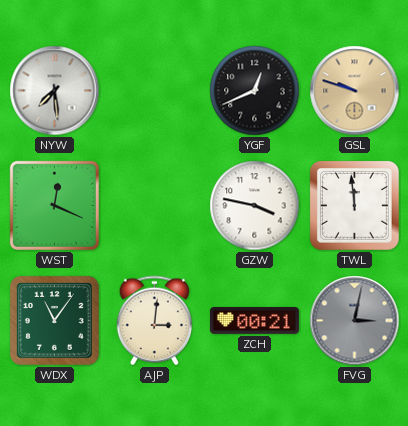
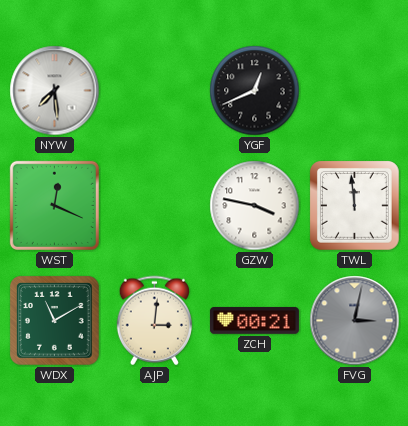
GSL: 9:48 -> none (355, 91)
WDX: 11:06 -> 11:10 (55, 321)
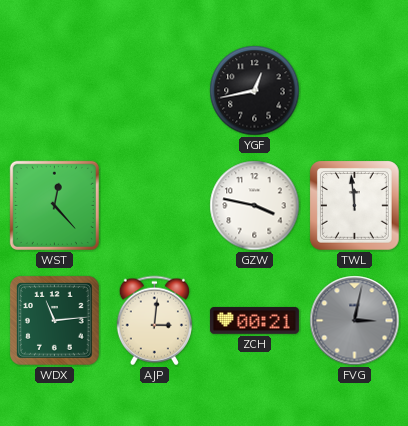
NYW: 7:29 -> none (55, 91)
YGF: 12:41 -> 12:43 (255, 91)
WST: 12:19 -> 12:23 (54, 205)
WDX: 11:10 -> 11:14 (55, 321)
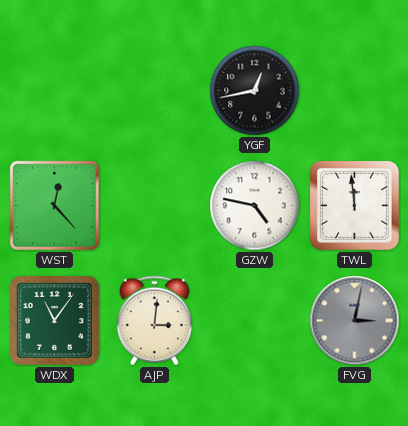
GZW: 3:47 -> 4:47 (255, 206)
WDX: 11:14 -> 11:06 (55, 321)
ZCH: 00:21 -> none (254, 321)
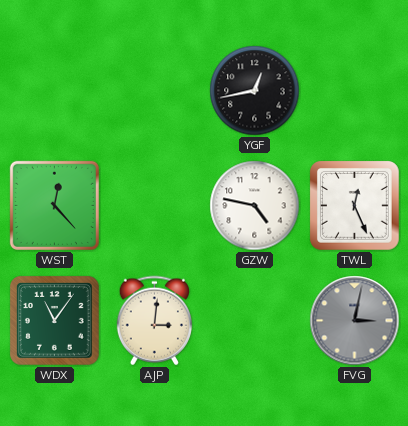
TWL: 11:59 -> 12:26 (355, 206)
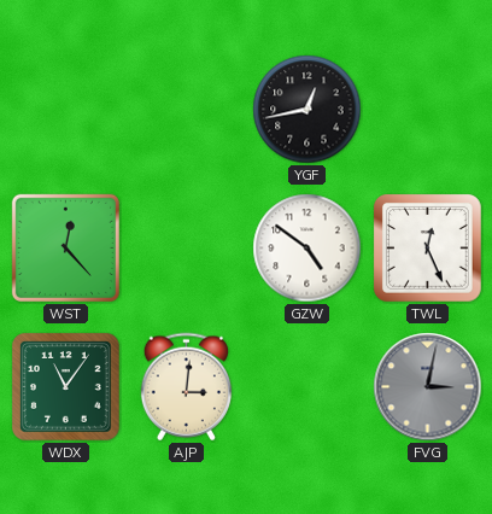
GZW: 4:47 -> 4:51 (307, 249)
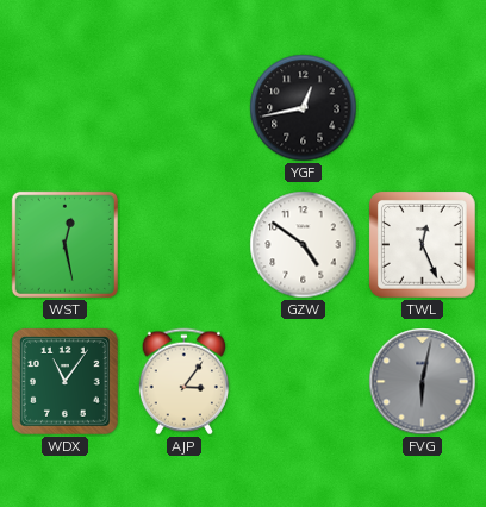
WST: 12:23 -> 12:28 (64, 244)
AJP: 3:01 -> 3:06 (183, 382)
FVG: 3:02 -> 6:02 (423, 382)
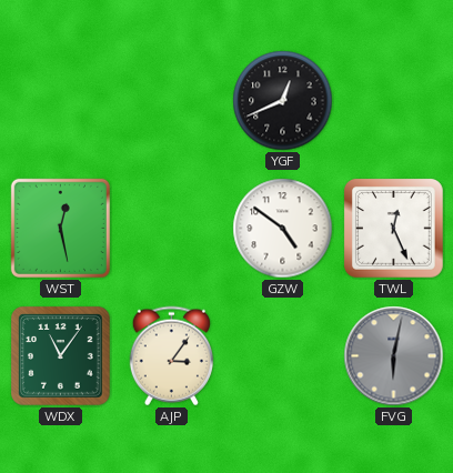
YGF: 12:43 -> 12:41 (283, 101)
